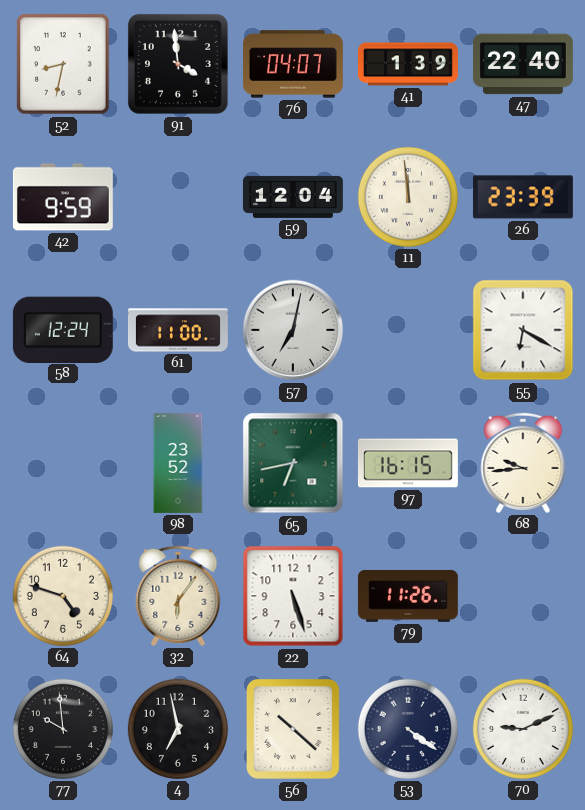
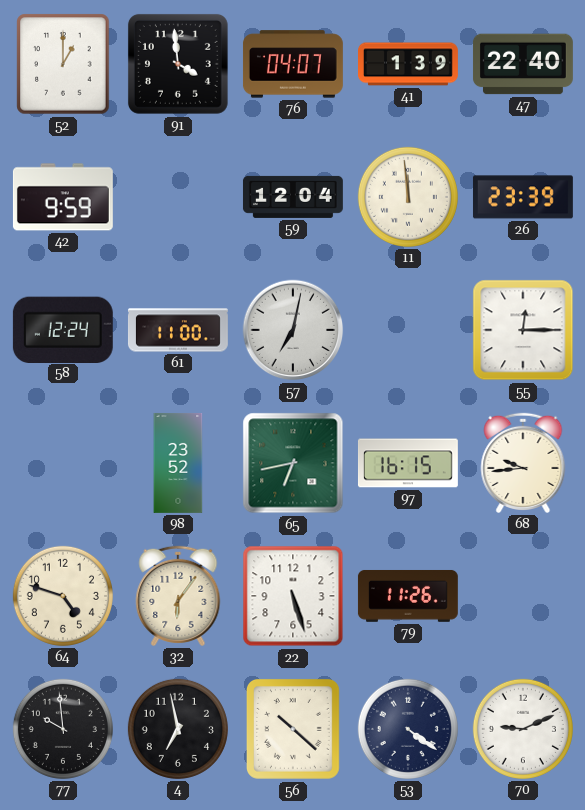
52: 8:32 -> 1:00 (63, 64)
55: 6:20 -> 12:15 (523, 330)
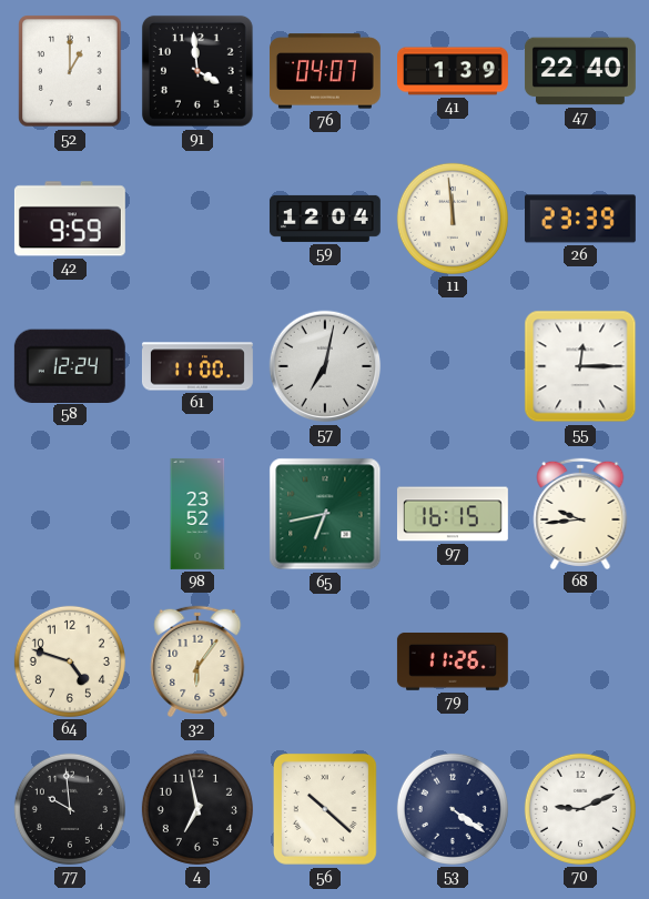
22: 5:27 -> none (293, 596)
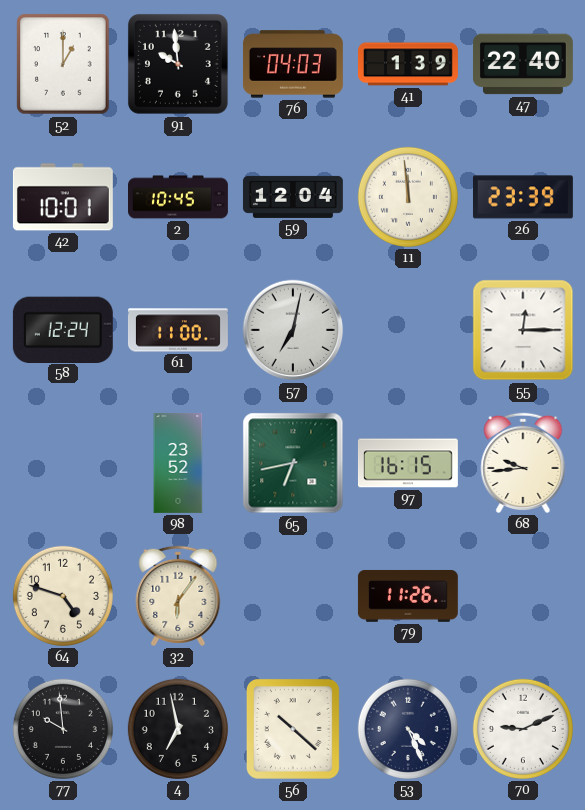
91: 3:59 -> 9:59 (178, 64)
76: 04:07 -> 04:03 (293, 64)
42: 9:59 -> 10:01 (63, 197)
2: none -> 10:45 (179, 197)
53: 4:21 -> 4:26 (408, 729)
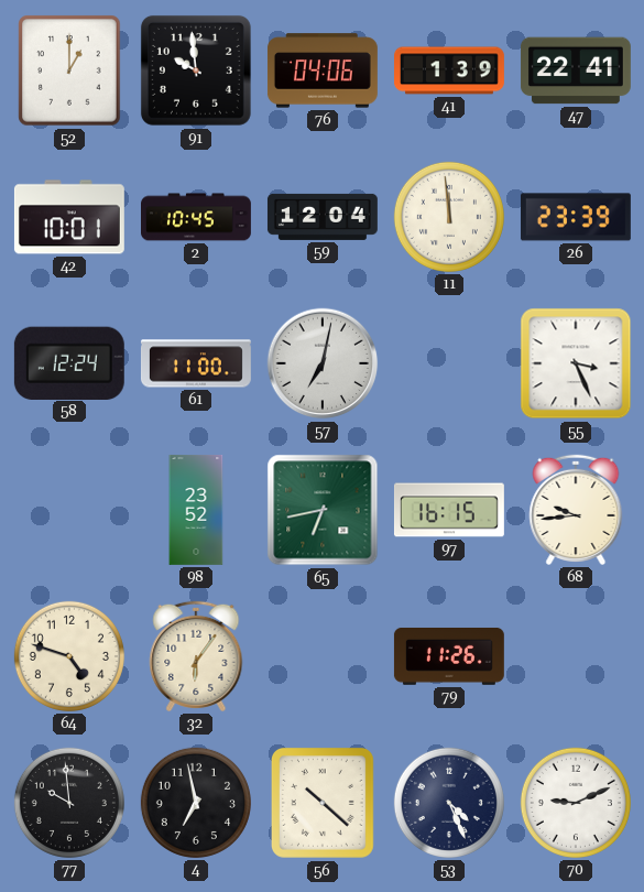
76: 04:03 -> 04:06 (323, 70)
47: 22:40 -> 22:41 (576, 70)
55: 12:15 -> 3:26 (576, 363)
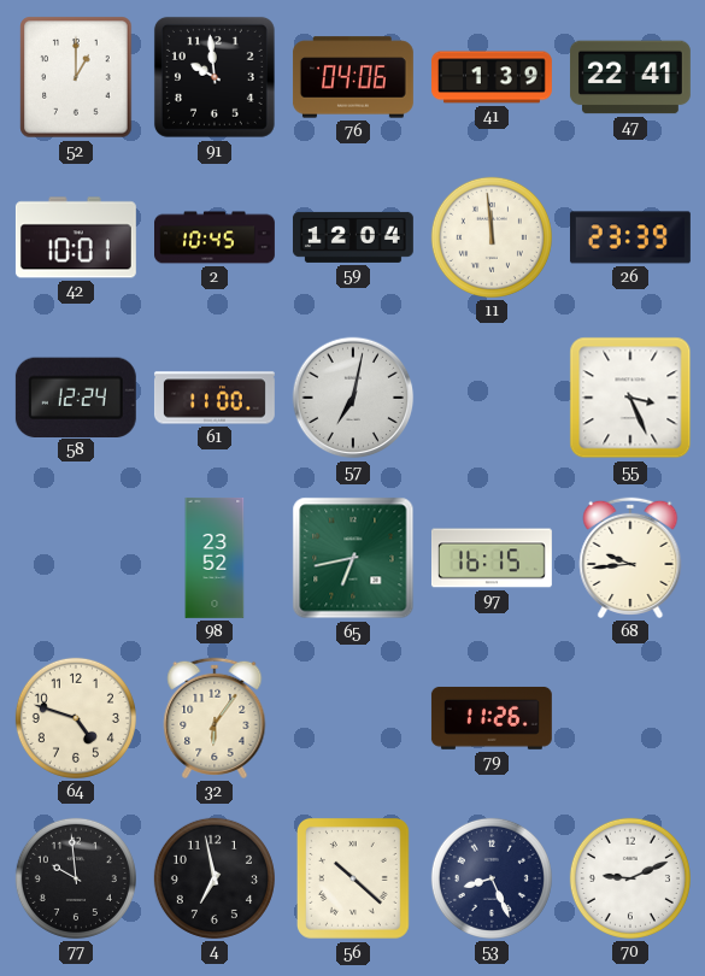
53: 4:26 -> 8:26 (492, 878)
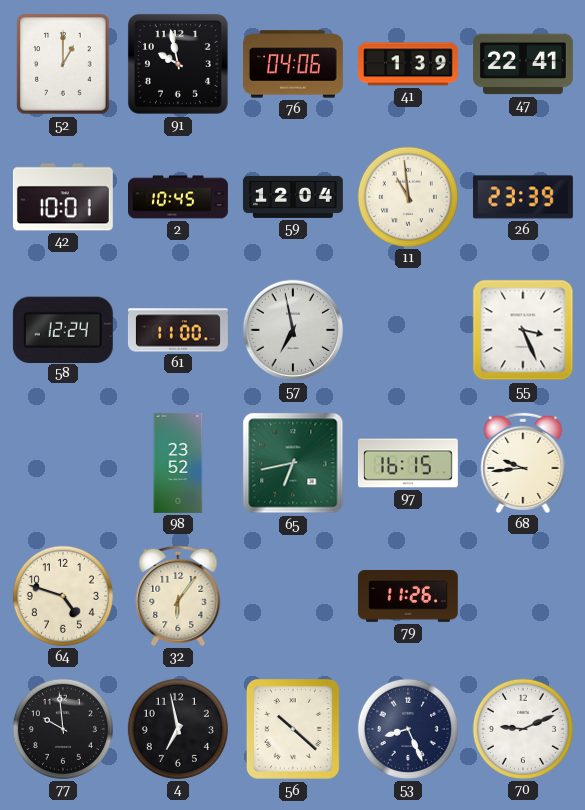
91: 9:59 -> 9:58 (178, 64)
11: 11:59 -> 10:59 (408, 197)
57: 7:02 -> 6:58 (293, 330)
